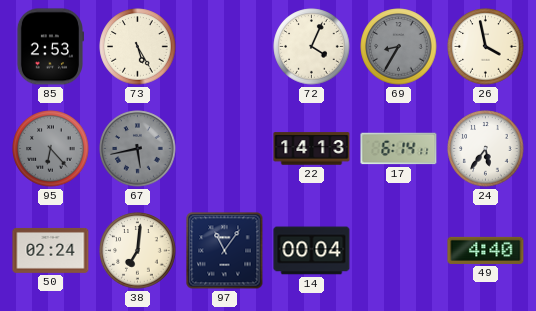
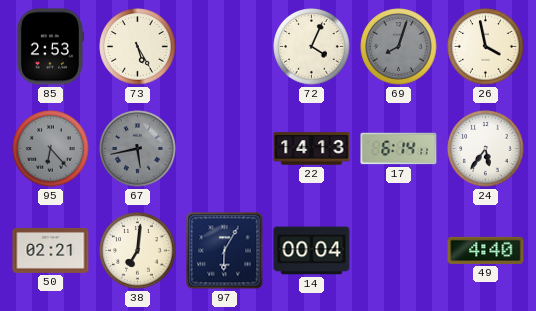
69: 8:35 -> 8:03 (399, 47)
50: 02:24 -> 02:21 (51, 250)
97: 11:06 -> 6:05 (225, 251)
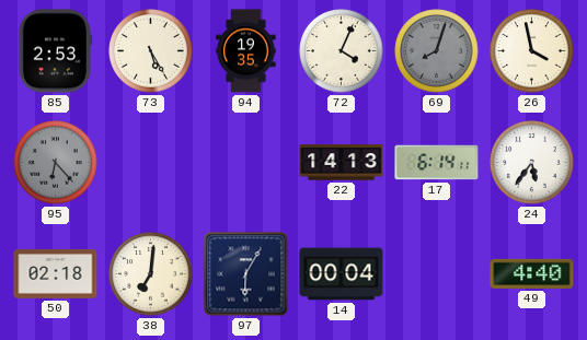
94: none -> 19:35 (246, 51)
67: 5:43 -> none (138, 149)
50: 02:21 -> 02:18 (56, 273)
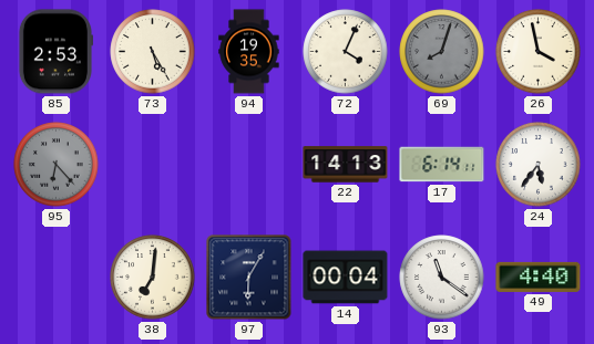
50: 02:18 -> none (56, 273)
93: none -> 11:21 (442, 278)
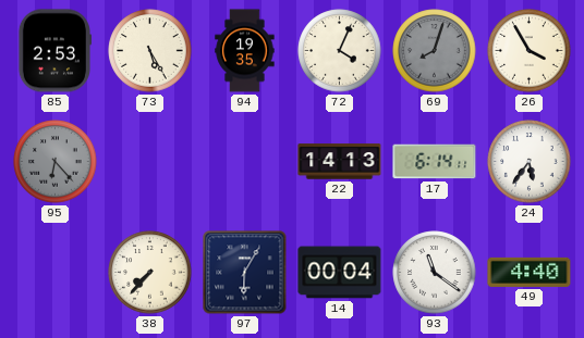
26: 3:58 -> 3:55 (530, 51)
38: 7:01 -> 7:37 (150, 273)
